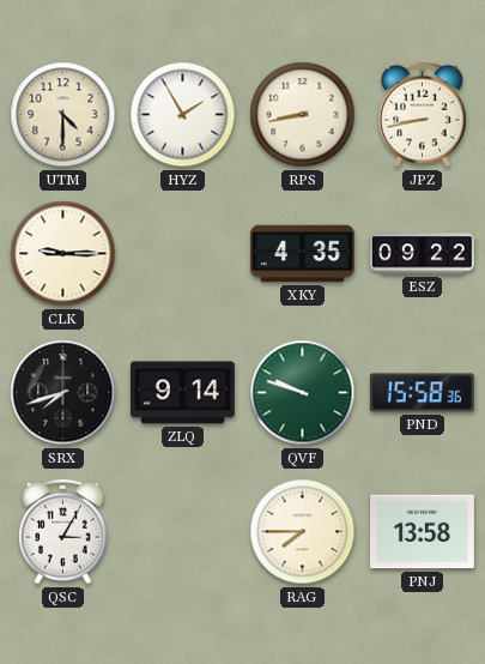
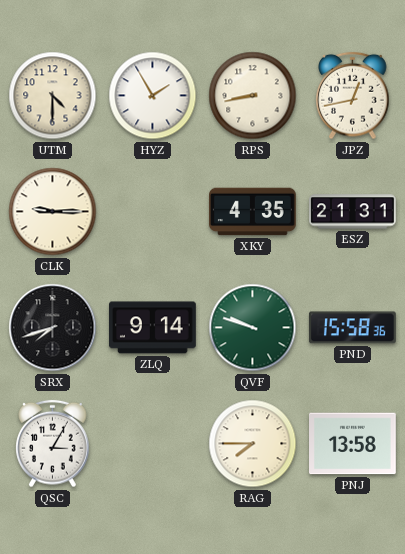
JPZ: 8:43 -> 12:43 (353, 96)
ESZ: 09:22 -> 21:31 (353, 212)
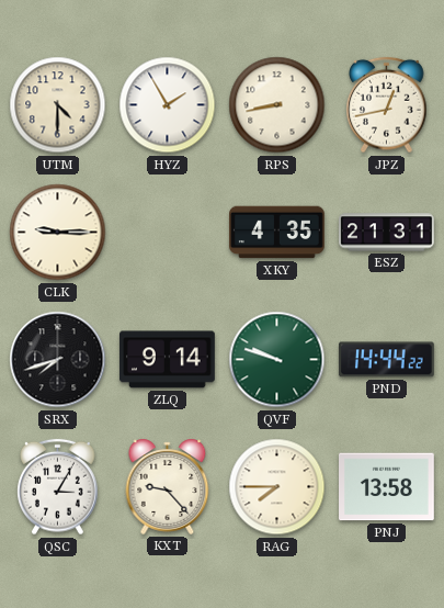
PND: 15:58 -> 14:44 (386, 360)
KXT: none -> 9:23 (168, 486)
